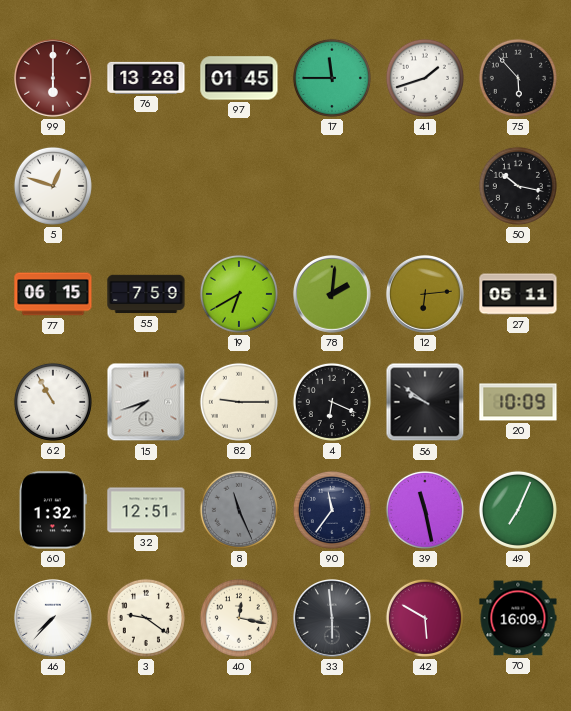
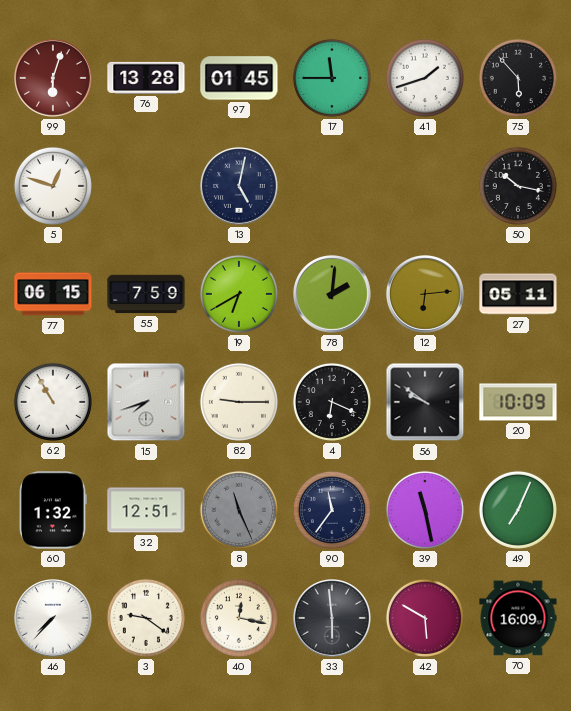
99: 6:00 -> 6:03 (54, 79)
13: none -> 5:02 (240, 187)
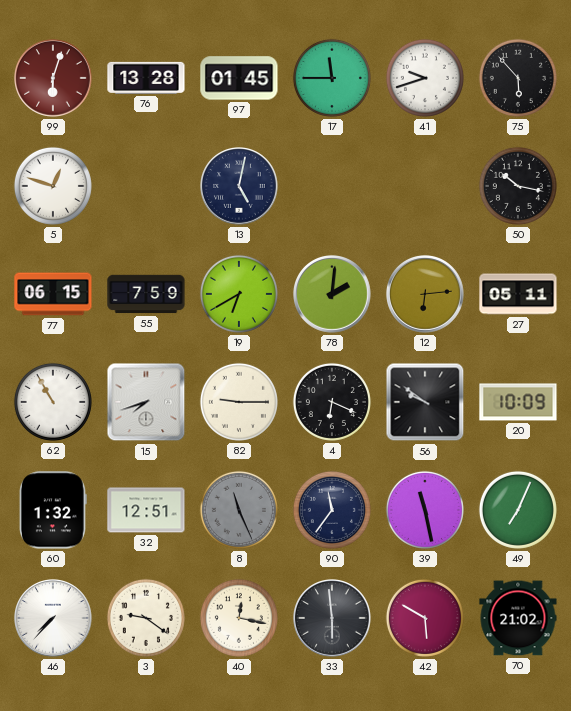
41: 1:42 -> 9:42 (425, 78)
70: 16:09 -> 21:02 (518, 618)
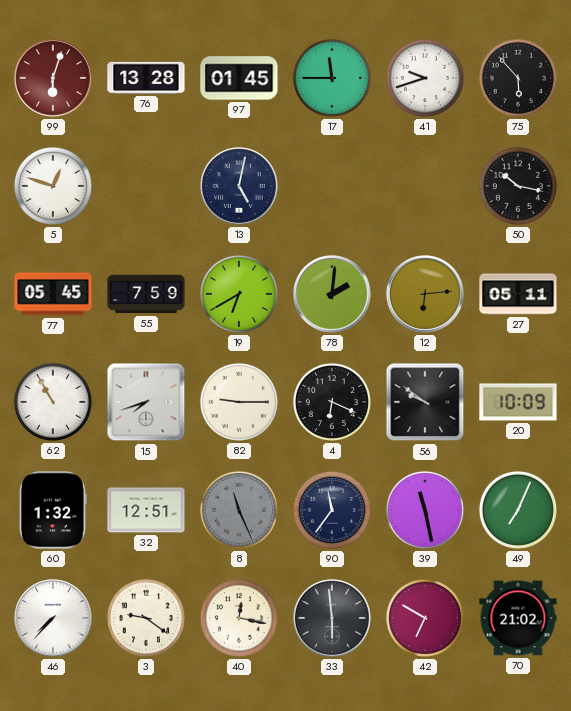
77: 06:15 -> 05:45 (53, 294)
42: 5:50 -> 6:50 (425, 618)
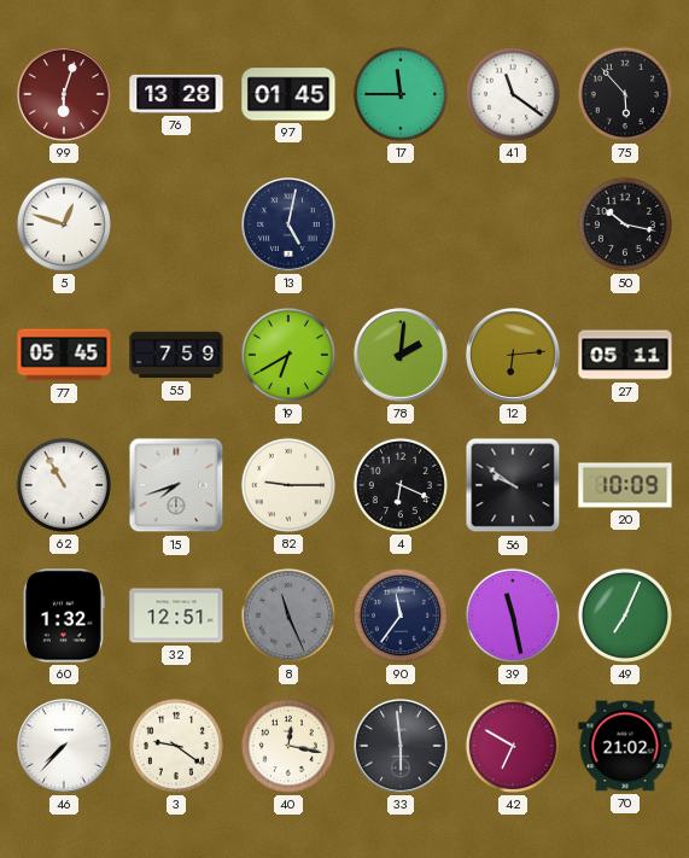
41: 9:42 -> 11:21 (513, 94)
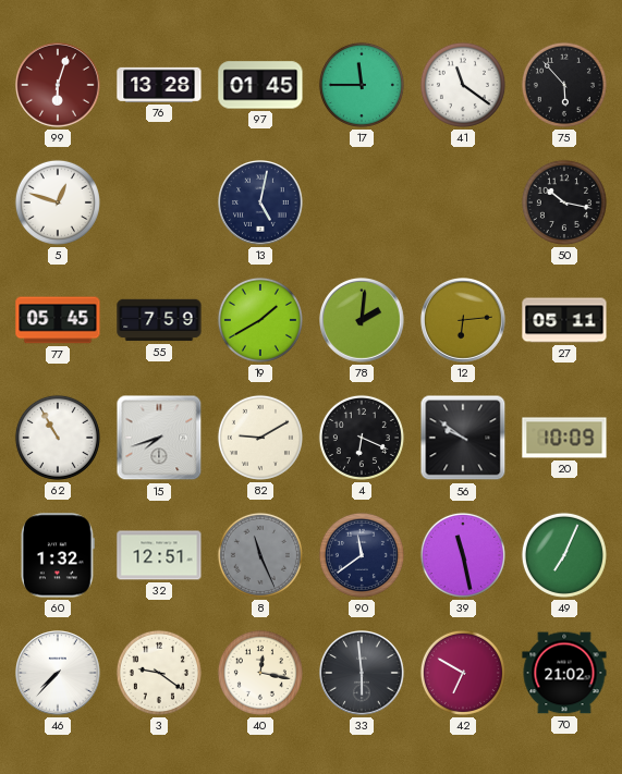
19: 6:40 -> 1:40 (260, 320)
82: 9:15 -> 9:10 (260, 438)
90: 11:36 -> 11:39 (362, 555)
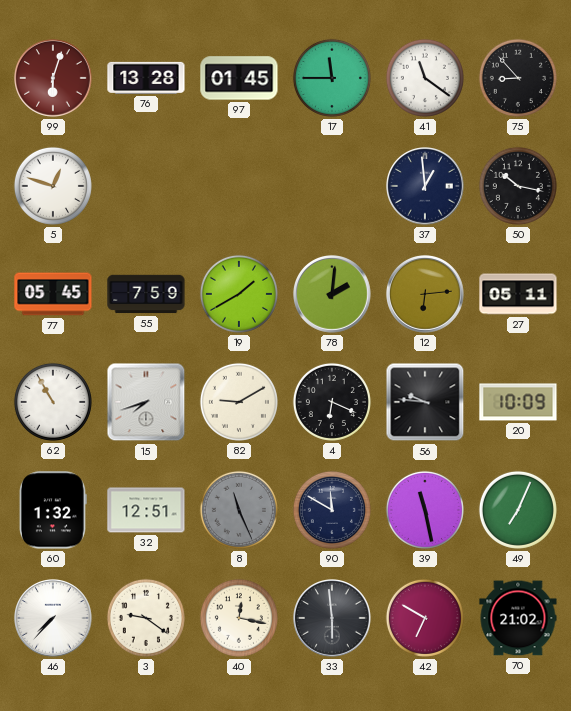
75: 5:53 -> 8:53 (518, 78)
13: 5:02 -> none (261, 204)
37: none -> 12:59 (426, 187)
56: 9:51 -> 9:46 (425, 402)
90: 11:39 -> 11:50 (332, 510)
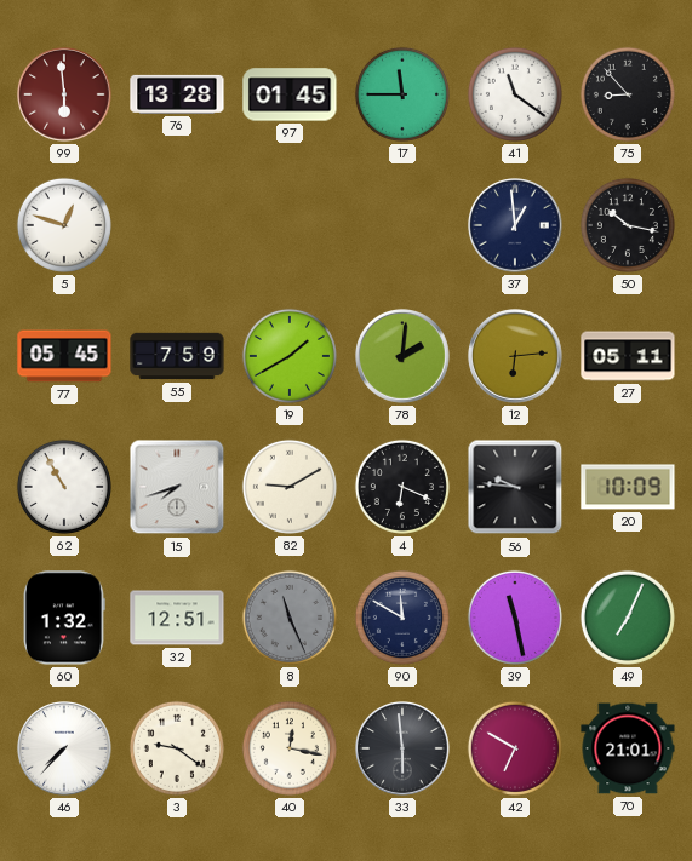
99: 6:03 -> 5:59 (65, 96)
70: 21:02 -> 21:01 (628, 748)
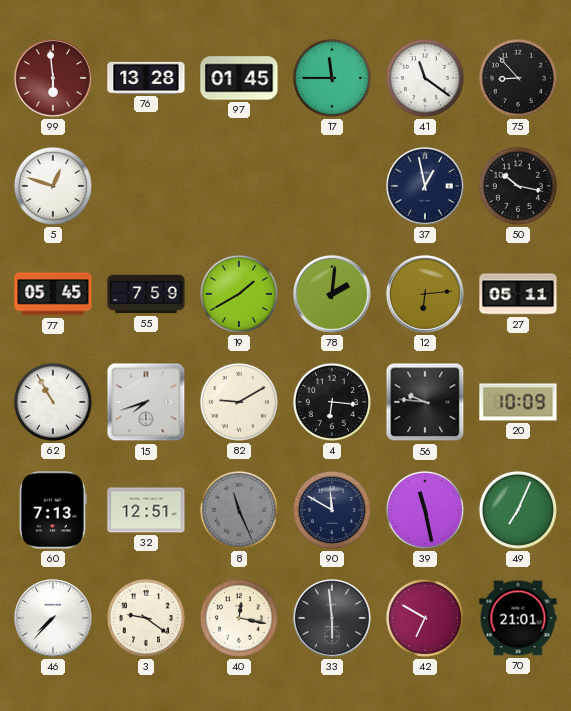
37: 12:59 -> 12:58 (426, 187)
4: 6:19 -> 6:16 (332, 402)
60: 1:32 -> 7:13 (53, 510)
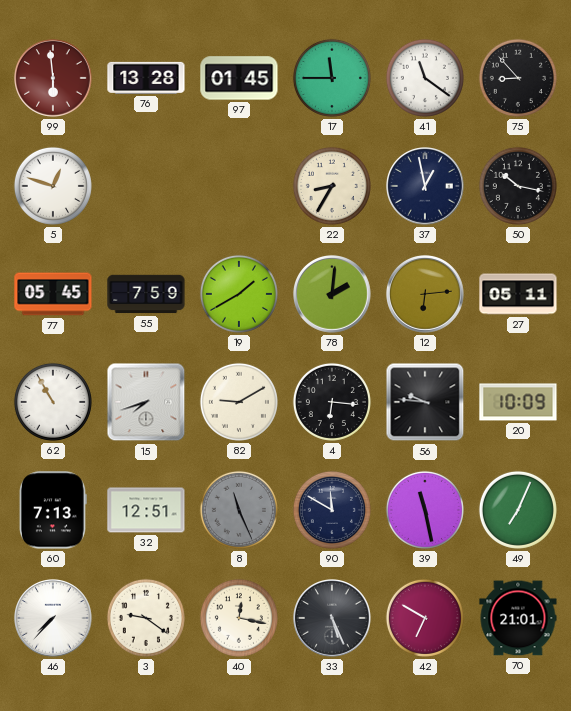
22: none -> 8:35 (332, 186)
33: 5:59 -> 5:26 (333, 619)
